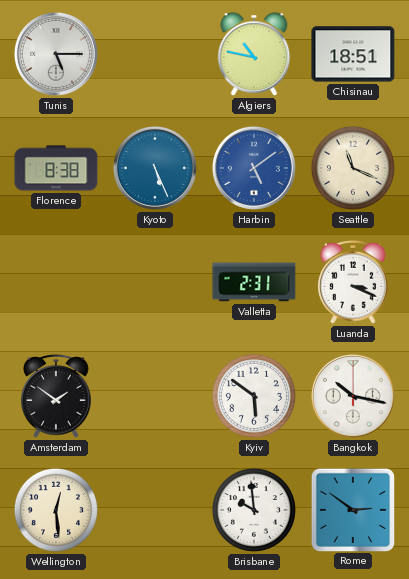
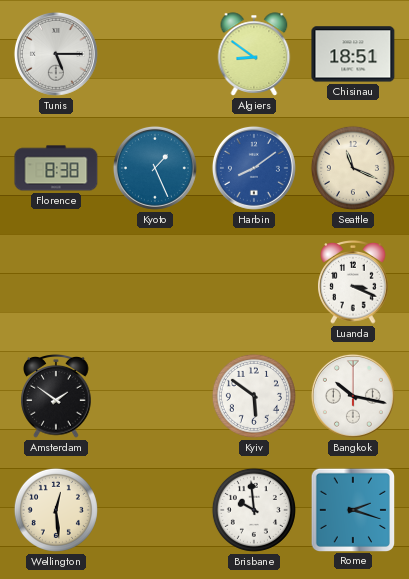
Algiers: 10:47 -> 8:51 (254, 54)
Kyoto: 5:26 -> 1:26 (155, 168)
Harbin: 5:09 -> 8:09 (254, 168)
Valletta: 2:31 -> none (254, 282)
Rome: 2:51 -> 2:18 (352, 509)
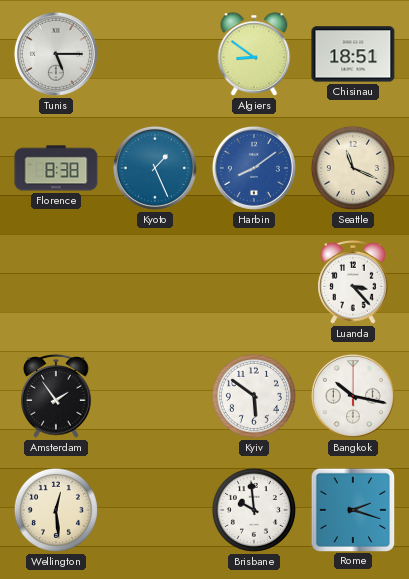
Luanda: 3:19 -> 3:23 (353, 283)
Amsterdam: 1:51 -> 1:54 (56, 397)
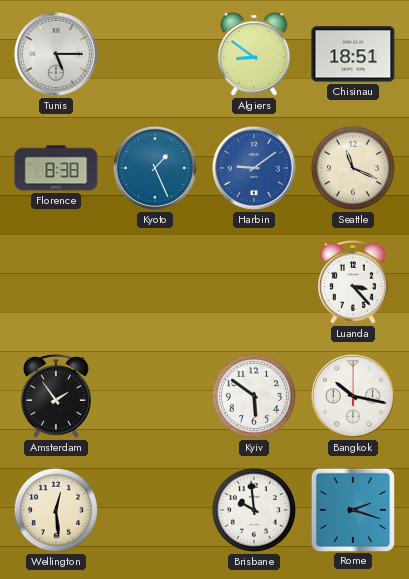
Harbin: 8:09 -> 9:09 (254, 168)
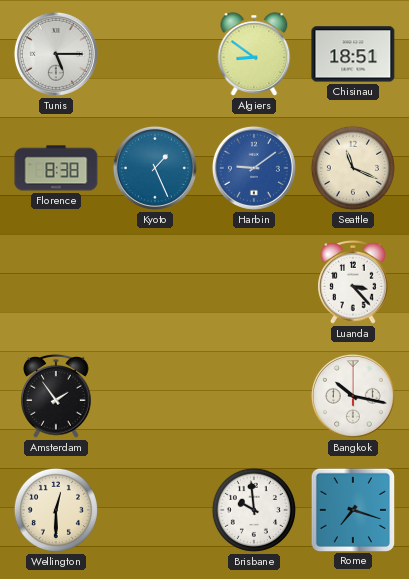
Kyiv: 5:51 -> none (254, 396)
Wellington: 12:29 -> 12:30 (56, 510)
Rome: 2:18 -> 7:18 (352, 509)
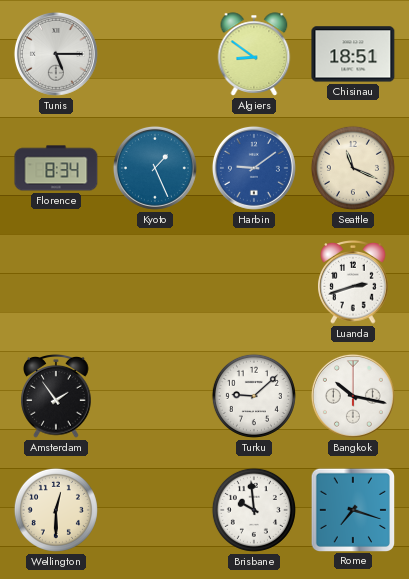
Florence: 8:38 -> 8:34 (56, 168)
Luanda: 3:23 -> 2:42 (353, 283)
Turku: none -> 9:08 (254, 396)
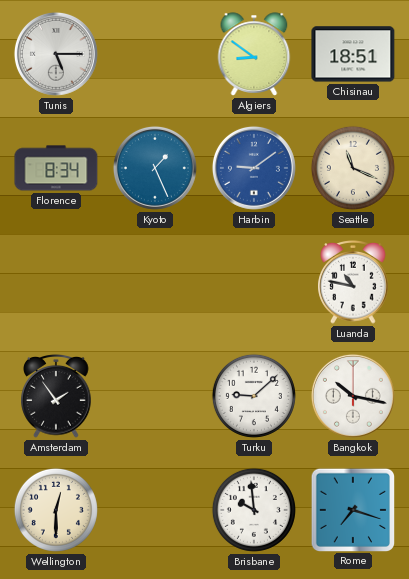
Luanda: 2:42 -> 10:47 (353, 283)
